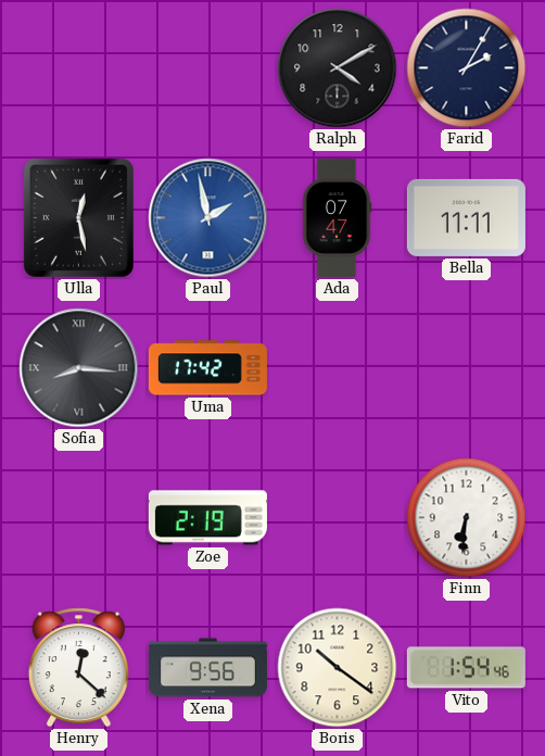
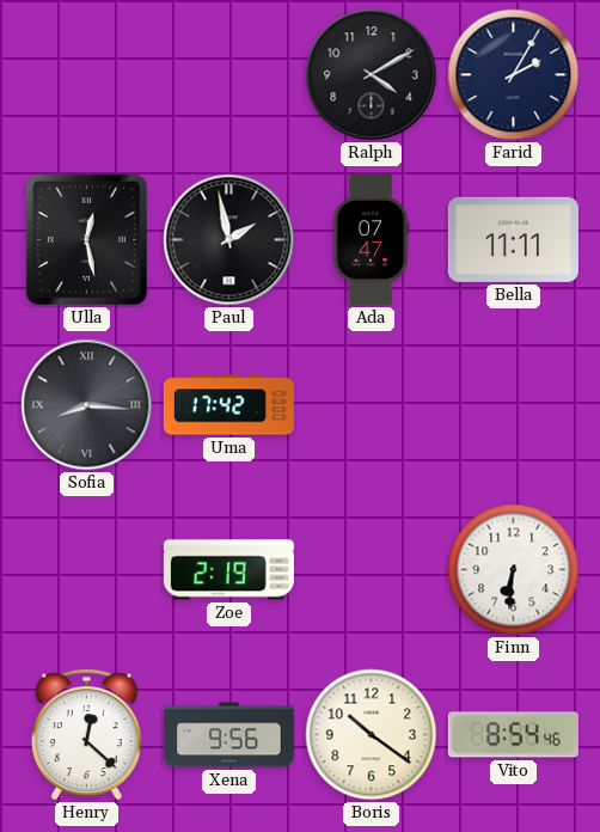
Paul dial: blue -> black (229, 240)
Vito: 1:54 -> 8:54 (513, 735)
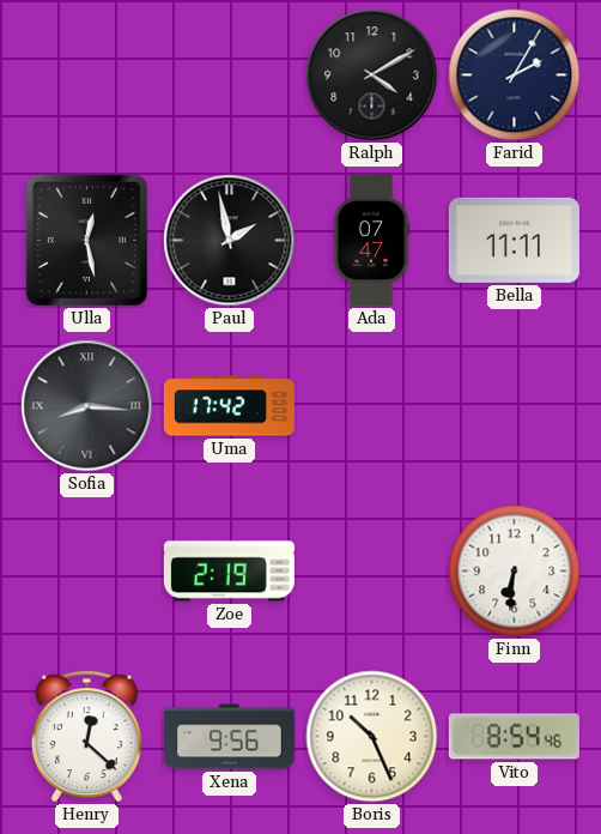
Boris: 10:21 -> 10:26 (372, 737)
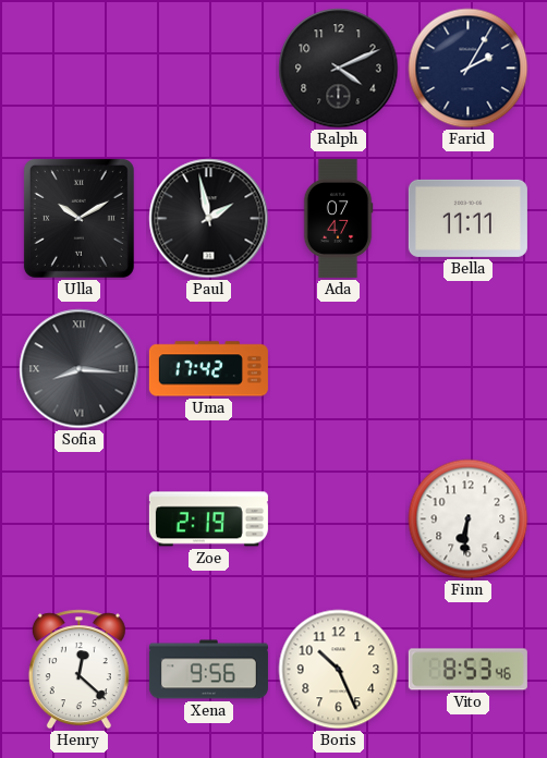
Ralph: 4:10 -> 4:11 (339, 69)
Ulla: 12:28 -> 10:10 (78, 218)
Vito: 8:54 -> 8:53 (467, 670)
